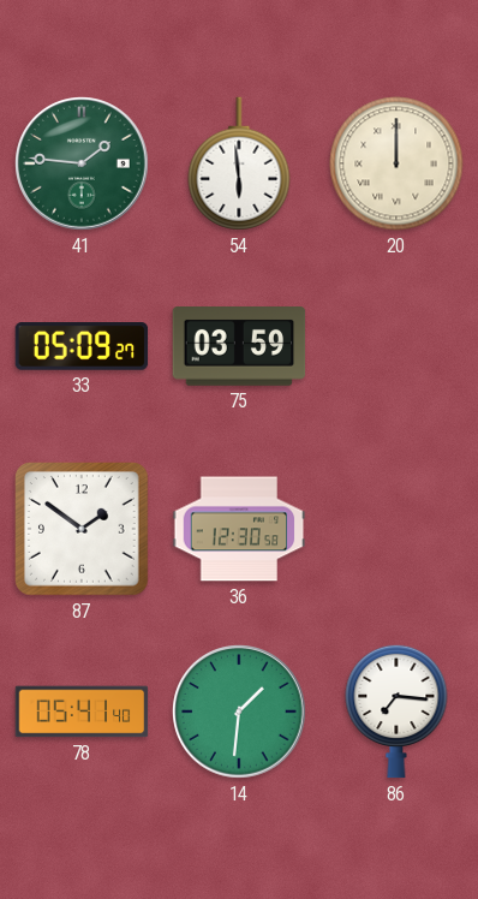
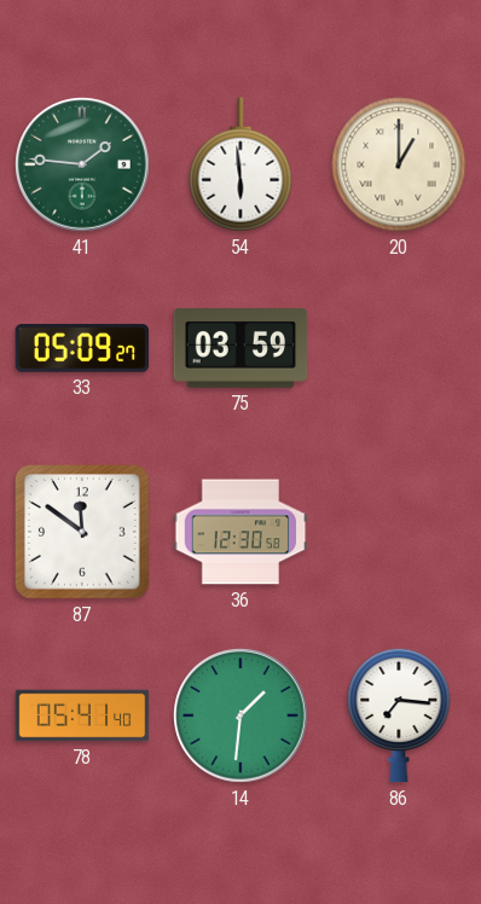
20: 12:00 -> 1:00 (399, 164)
87: 1:51 -> 11:51 (83, 533)
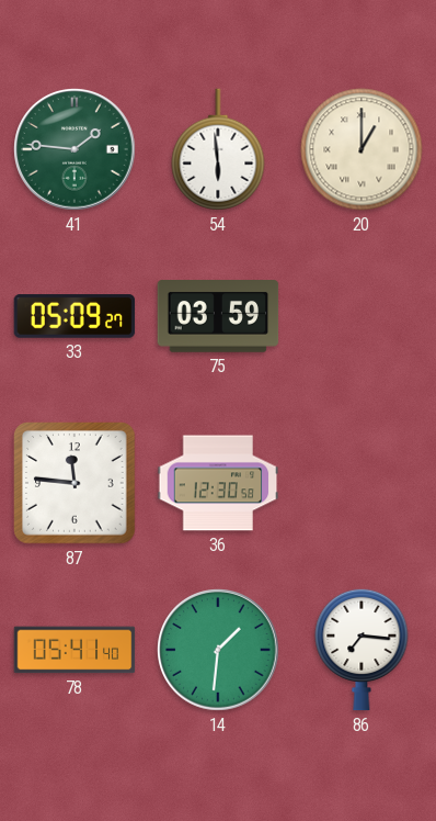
87: 11:51 -> 11:46 (76, 484)
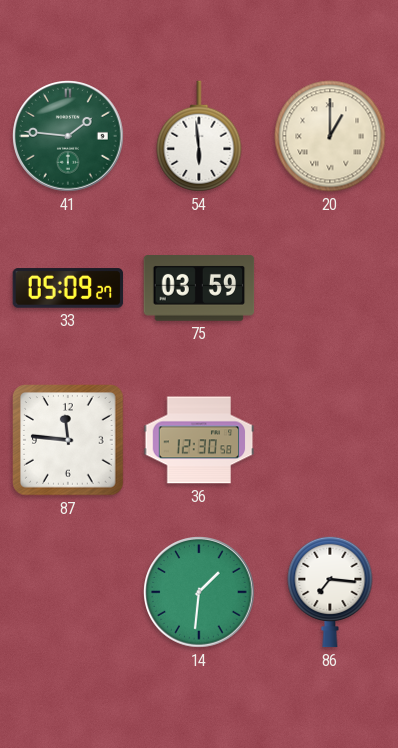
78: 05:41 -> none (74, 650)
